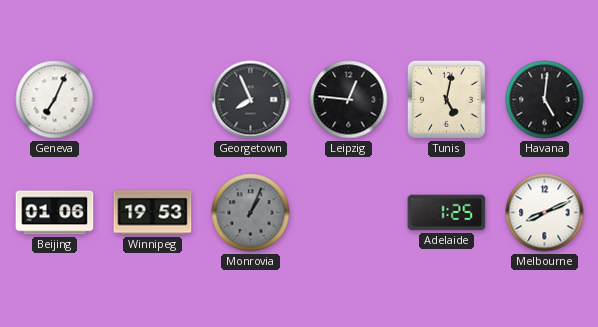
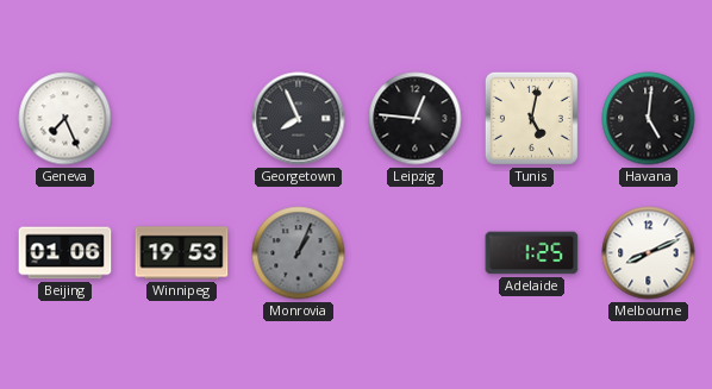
Geneva: 7:04 -> 7:26 (65, 119)
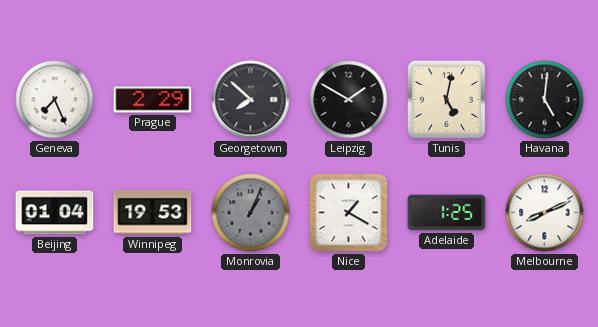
Prague: none -> 2:29 (153, 100)
Georgetown: 7:56 -> 7:52 (251, 100)
Leipzig: 12:46 -> 1:50 (349, 100)
Beijing: 01:06 -> 01:04 (55, 213)
Nice: none -> 1:20 (349, 213)
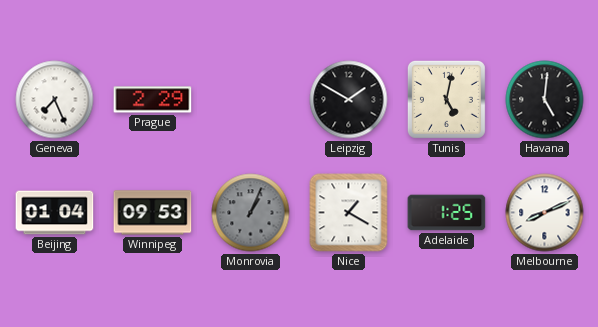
Georgetown: 7:52 -> none (251, 100)
Winnipeg: 19:53 -> 09:53 (153, 213)
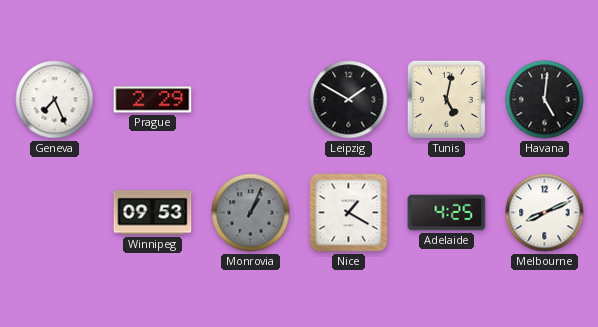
Beijing: 01:04 -> none (55, 213)
Adelaide: 1:25 -> 4:25 (447, 213)
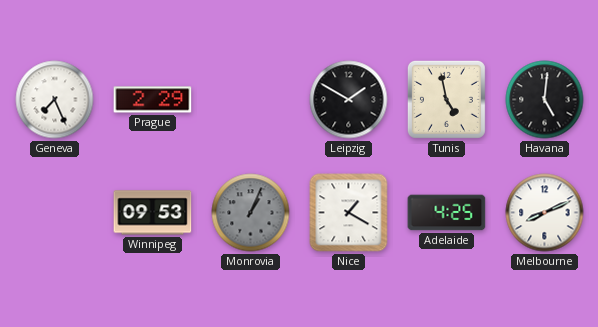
Tunis: 5:02 -> 4:58 (446, 99)
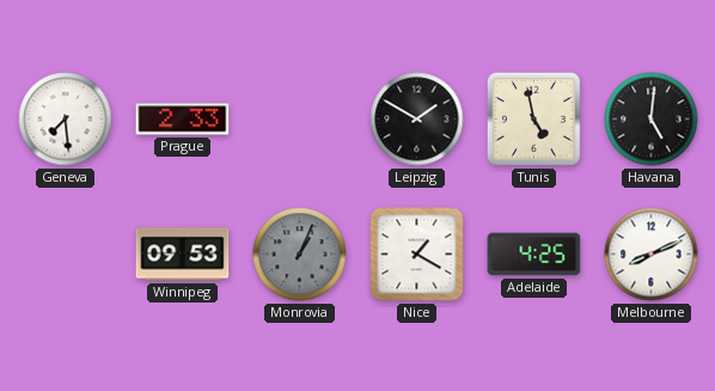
Geneva: 7:26 -> 7:29 (66, 120)
Prague: 2:29 -> 2:33 (183, 120)
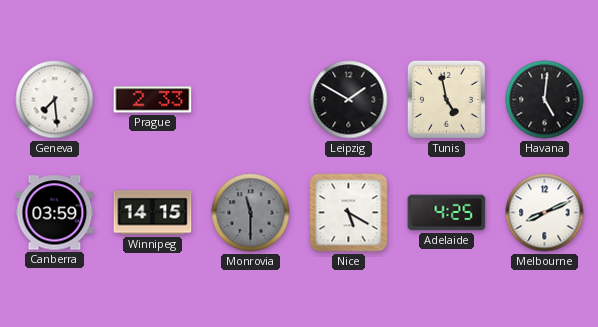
Canberra: none -> 03:59 (55, 213)
Winnipeg: 09:53 -> 14:15 (153, 213)
Monrovia: 1:04 -> 11:30 (251, 213)
Nice: 1:20 -> 5:20 (349, 213)
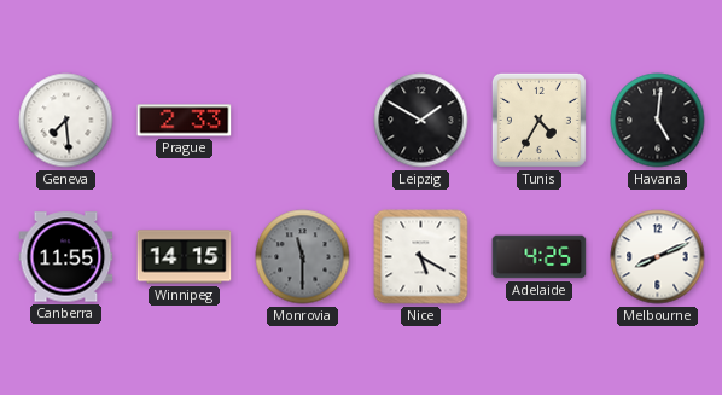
Tunis: 4:58 -> 4:35 (538, 120)
Canberra: 03:59 -> 11:55 (66, 257)
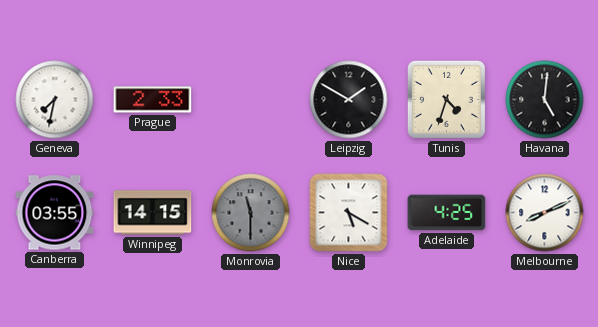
Geneva: 7:29 -> 7:32 (55, 100)
Tunis: 4:35 -> 4:33 (446, 99)
Canberra: 11:55 -> 03:55 (55, 213)
